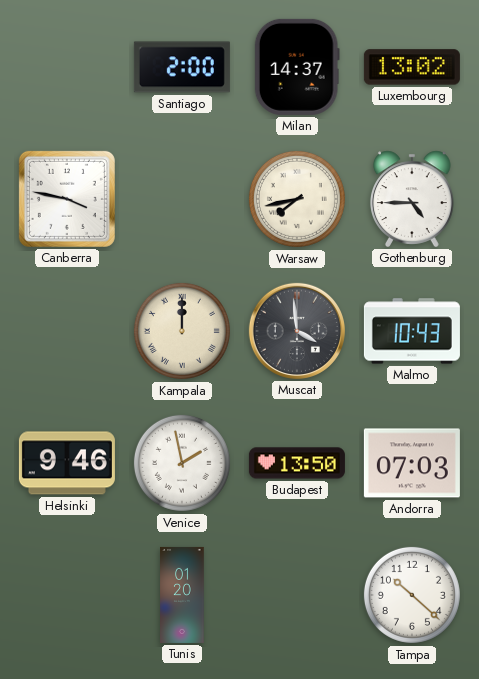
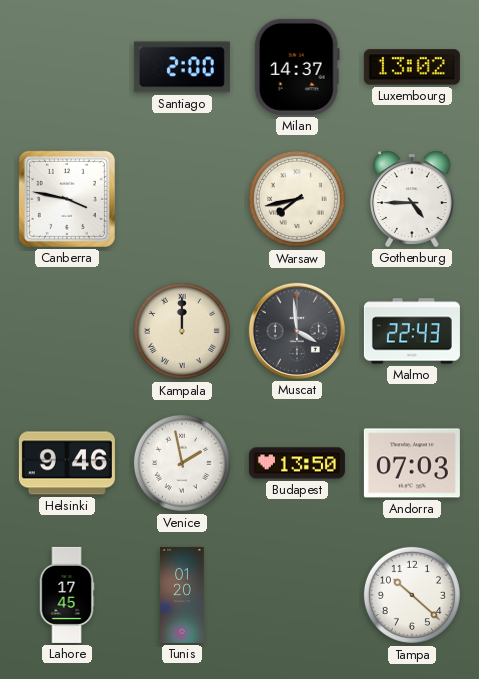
Malmo: 10:43 -> 22:43 (412, 331)
Lahore: none -> 17:45 (67, 595)
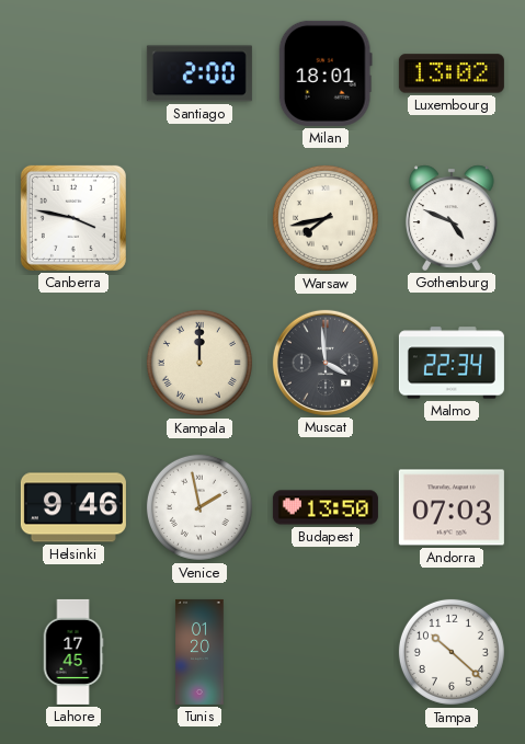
Milan: 14:37 -> 18:01 (326, 73)
Gothenburg: 4:45 -> 4:49 (452, 218)
Malmo: 22:43 -> 22:34 (452, 363)
